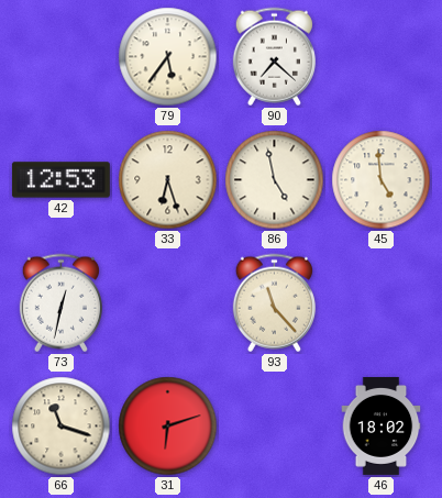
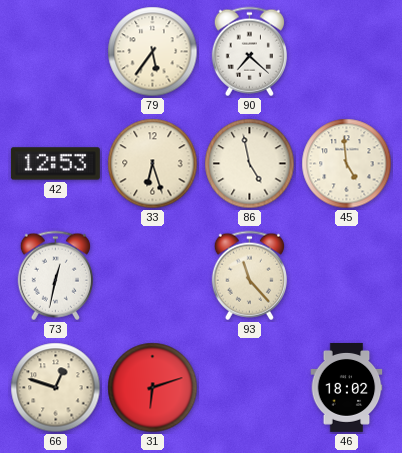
66: 11:18 -> 12:48 (56, 388)
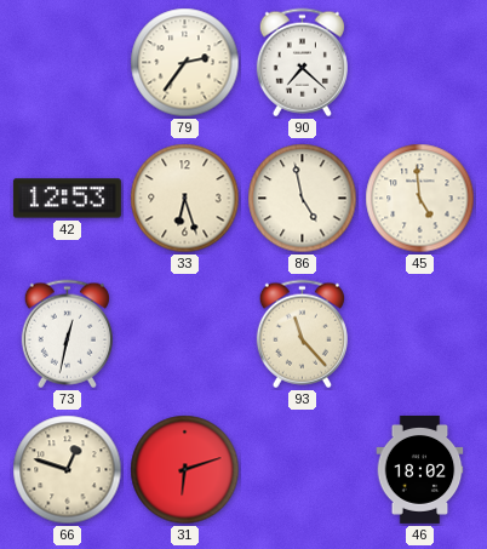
79: 5:36 -> 2:36 (185, 63)
